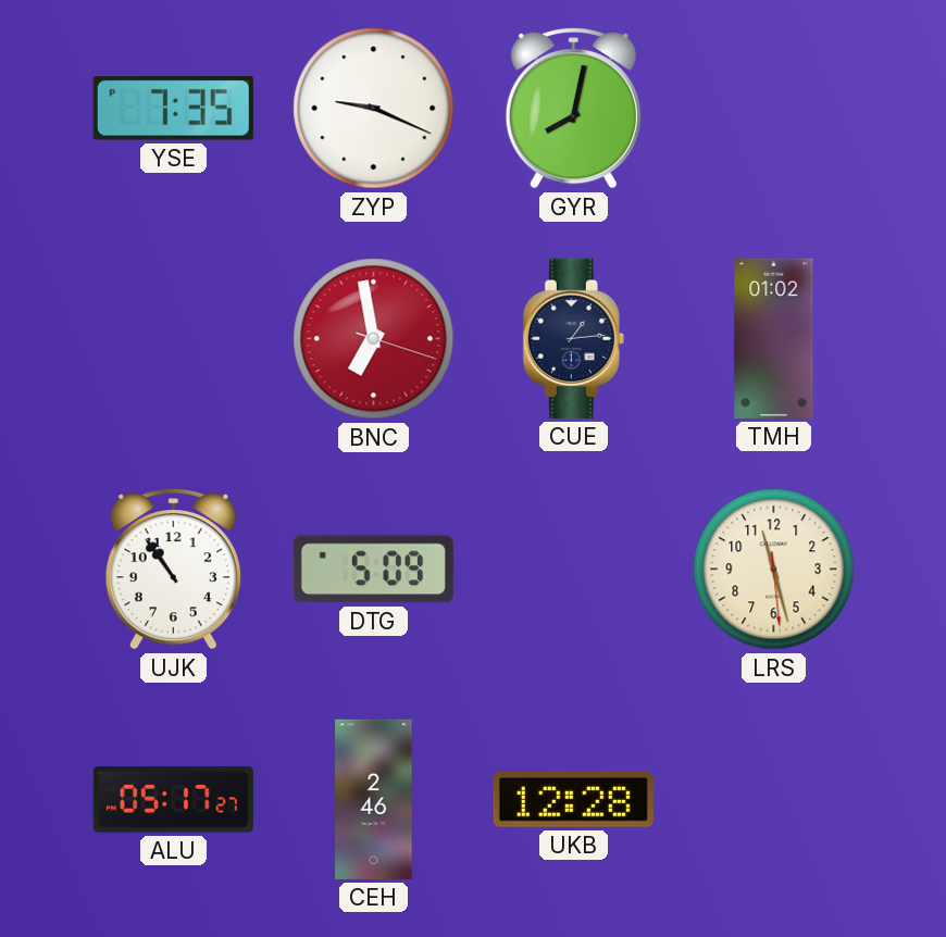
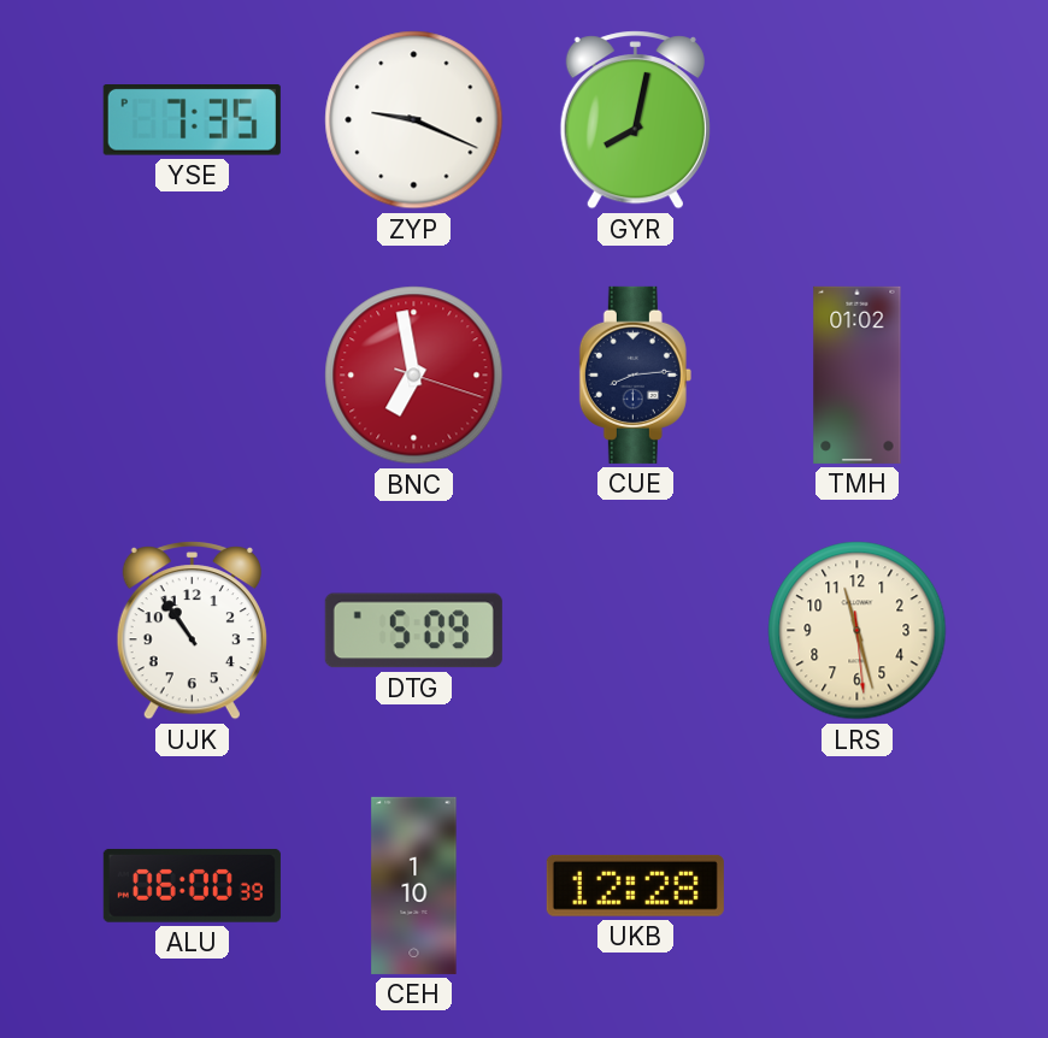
CUE: 1:14 -> 8:14 (635, 374)
ALU: 05:17 -> 06:00 (192, 885)
CEH: 2:46 -> 1:10 (414, 885)
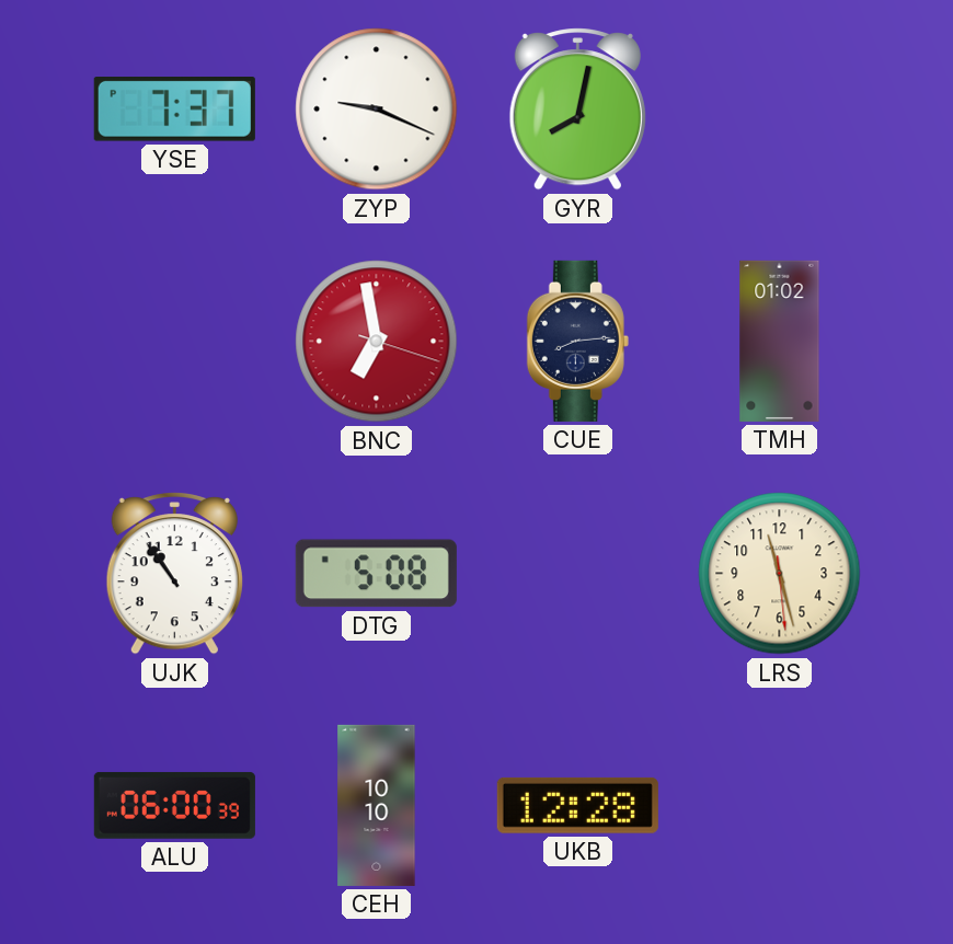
YSE: 7:35 -> 7:37 (174, 110)
DTG: 5:09 -> 5:08 (376, 574)
CEH: 1:10 -> 10:10 (377, 805)
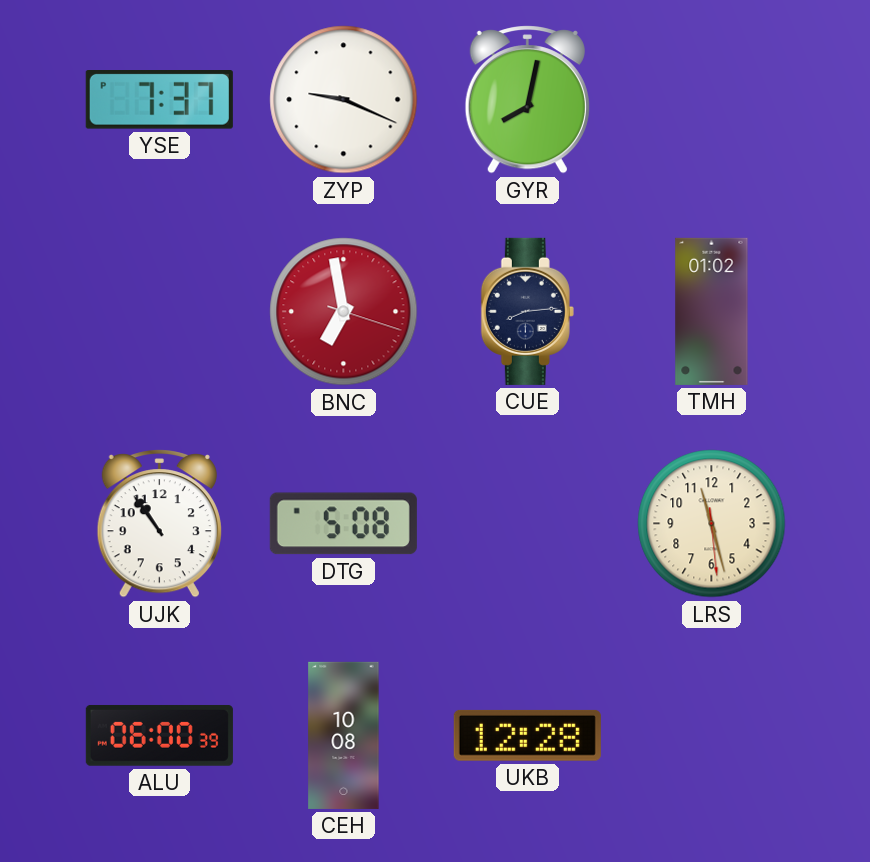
CEH: 10:10 -> 10:08 (344, 735)
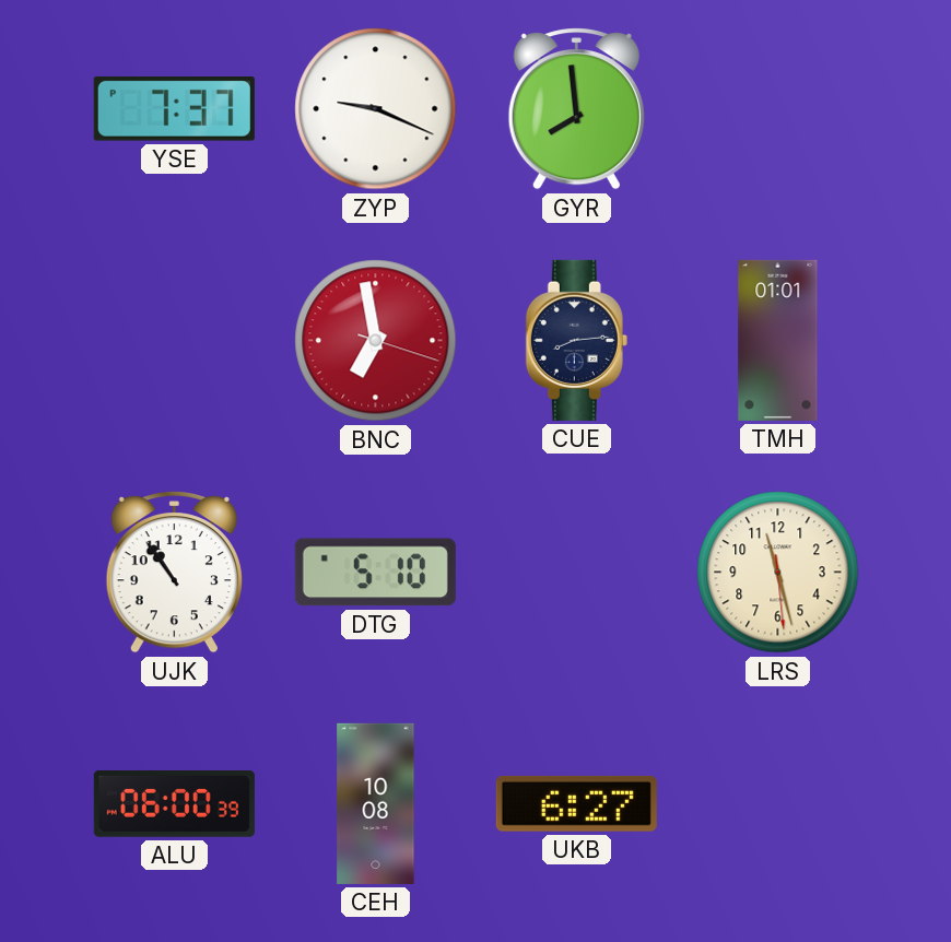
GYR: 8:02 -> 7:59 (576, 109)
TMH: 01:02 -> 01:01 (778, 340)
DTG: 5:08 -> 5:10 (375, 573)
UKB: 12:28 -> 6:27 (576, 803)
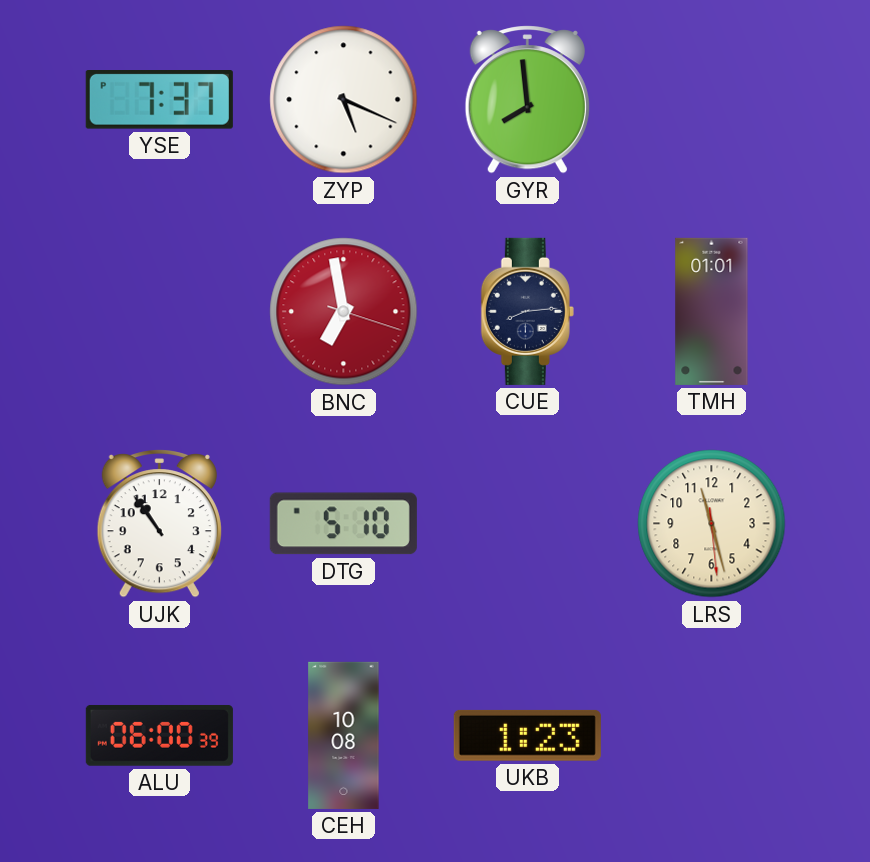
ZYP: 9:19 -> 5:19 (344, 100)
UKB: 6:27 -> 1:23 (527, 735)
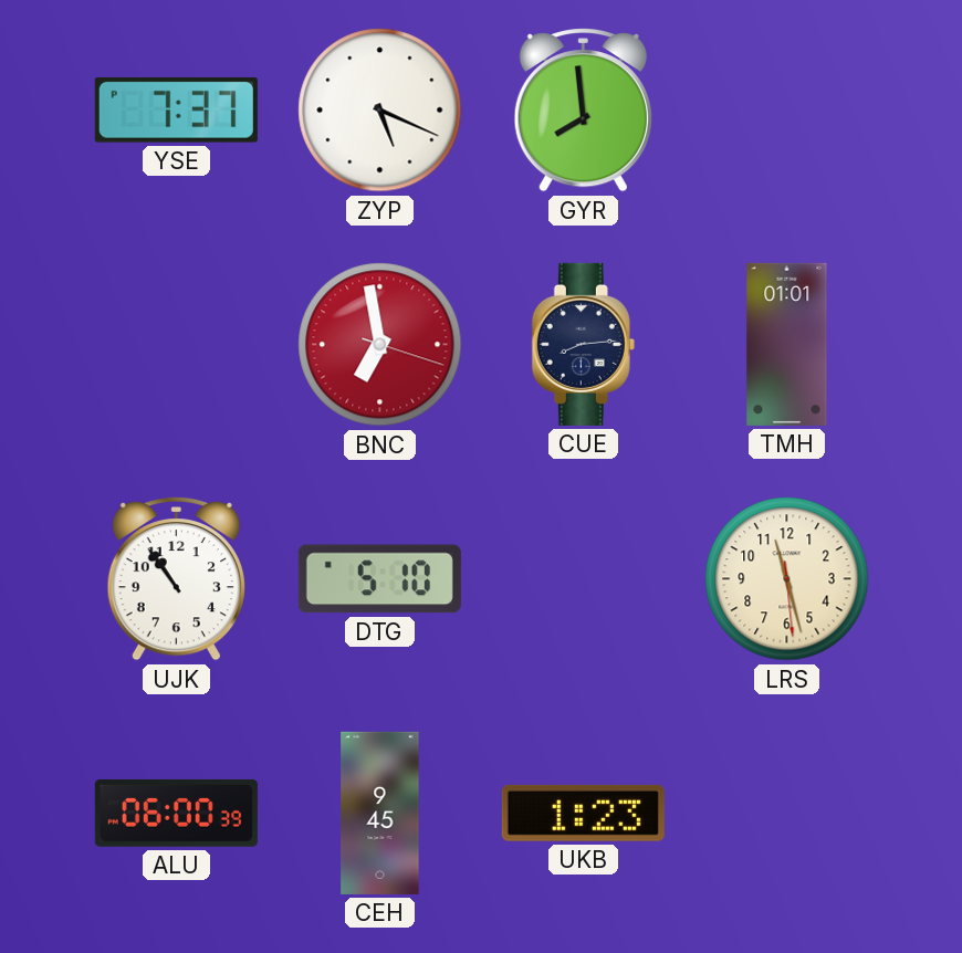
CEH: 10:08 -> 9:45 (380, 813)
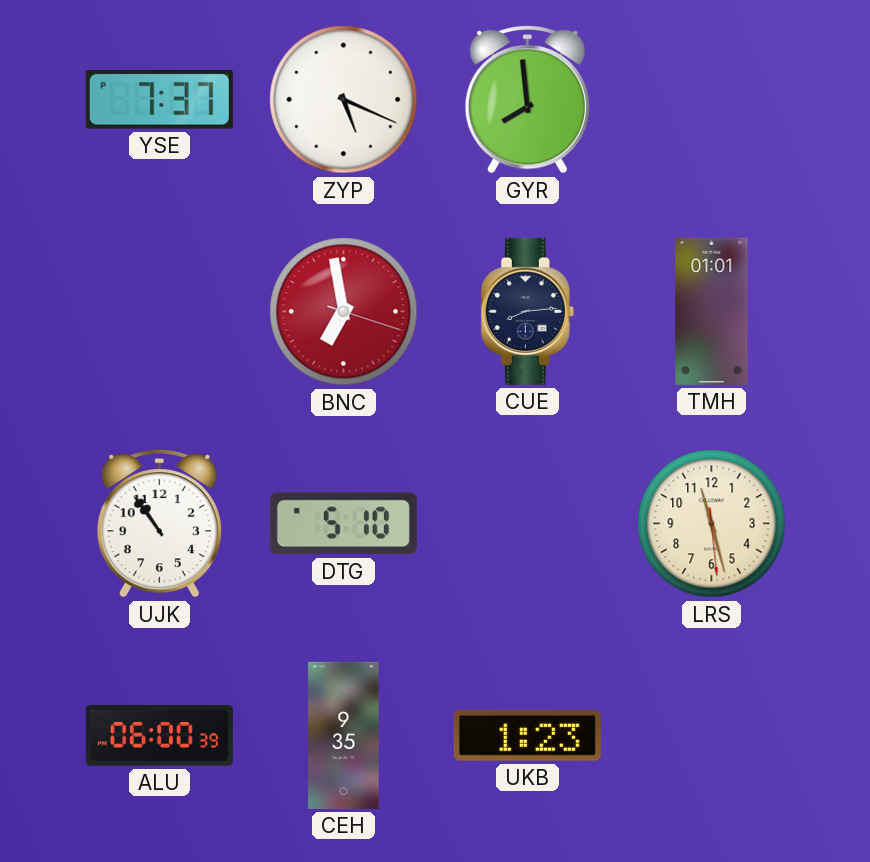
CEH: 9:45 -> 9:35 (344, 735)
